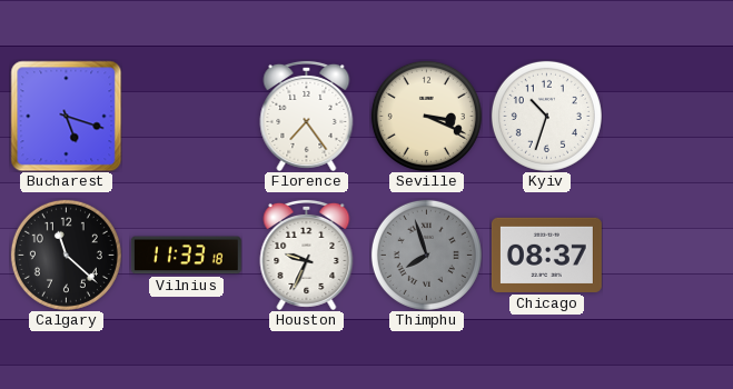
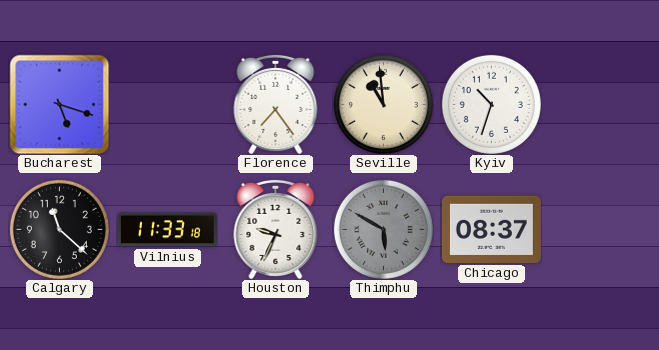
Seville: 3:19 -> 10:59 (383, 104)
Thimphu: 7:57 -> 5:50 (383, 229)
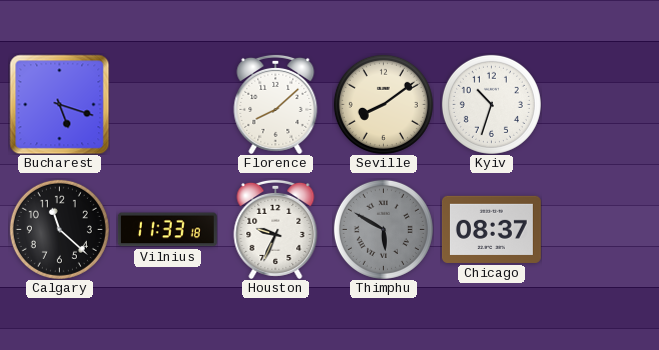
Florence: 7:24 -> 8:08 (276, 104)
Seville: 10:59 -> 8:09 (383, 104)
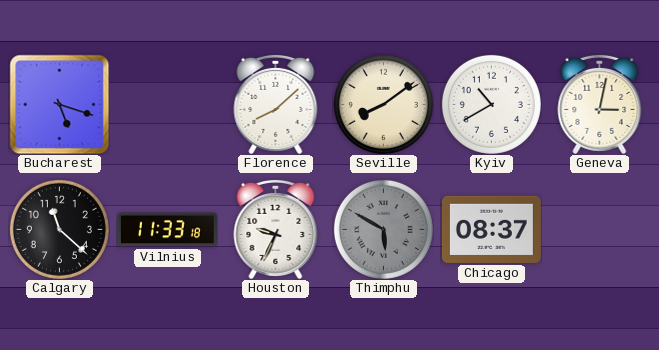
Kyiv: 10:33 -> 10:40 (491, 104)
Geneva: none -> 3:02 (600, 104)
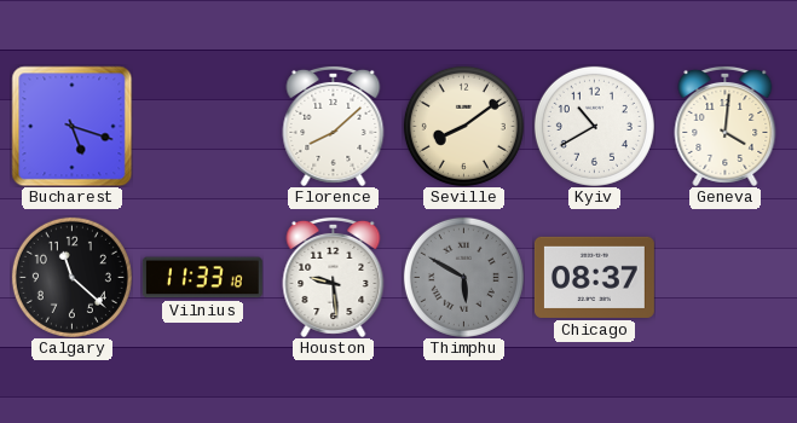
Geneva: 3:02 -> 4:01 (726, 126)
Houston: 9:34 -> 9:29 (334, 277)
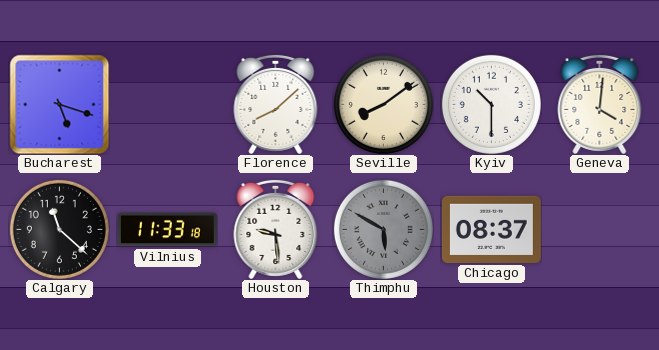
Kyiv: 10:40 -> 10:30 (491, 104)
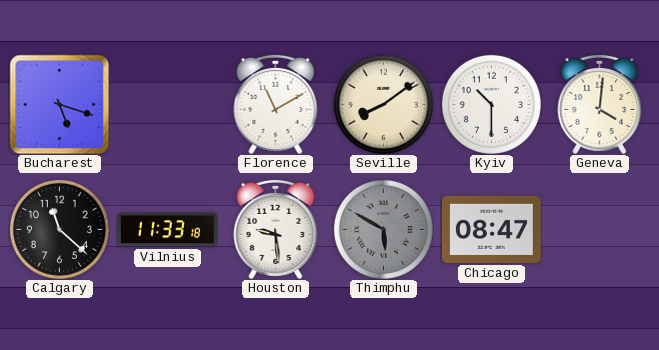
Florence: 8:08 -> 11:10 (276, 104)
Chicago: 08:37 -> 08:47 (491, 229)
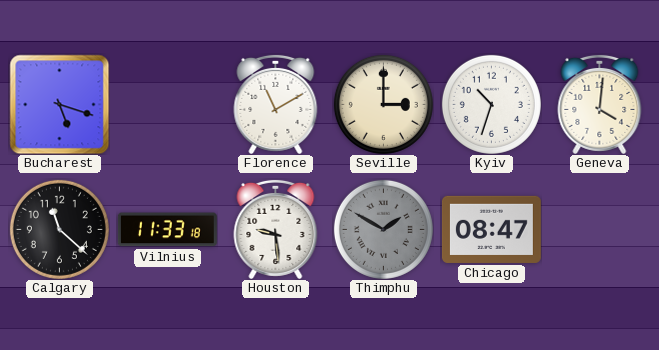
Seville: 8:09 -> 3:00 (383, 104)
Kyiv: 10:30 -> 10:33 (491, 104)
Thimphu: 5:50 -> 1:50 (383, 229)
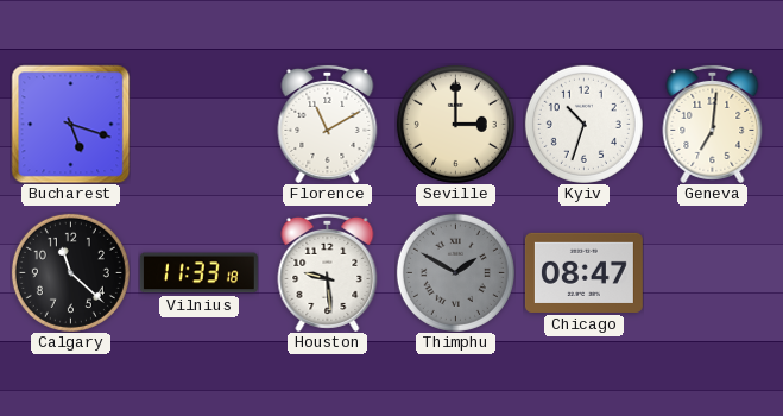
Geneva: 4:01 -> 7:01 (713, 124)
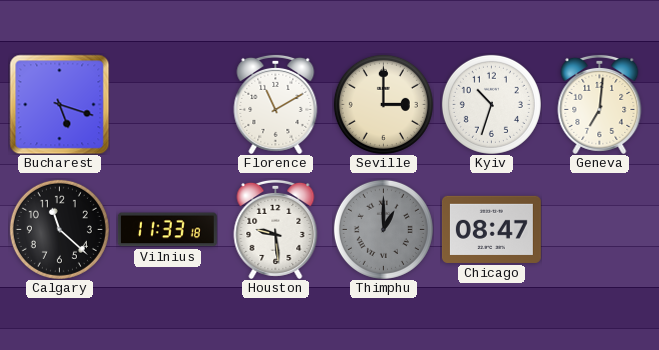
Thimphu: 1:50 -> 1:00 (383, 229)
